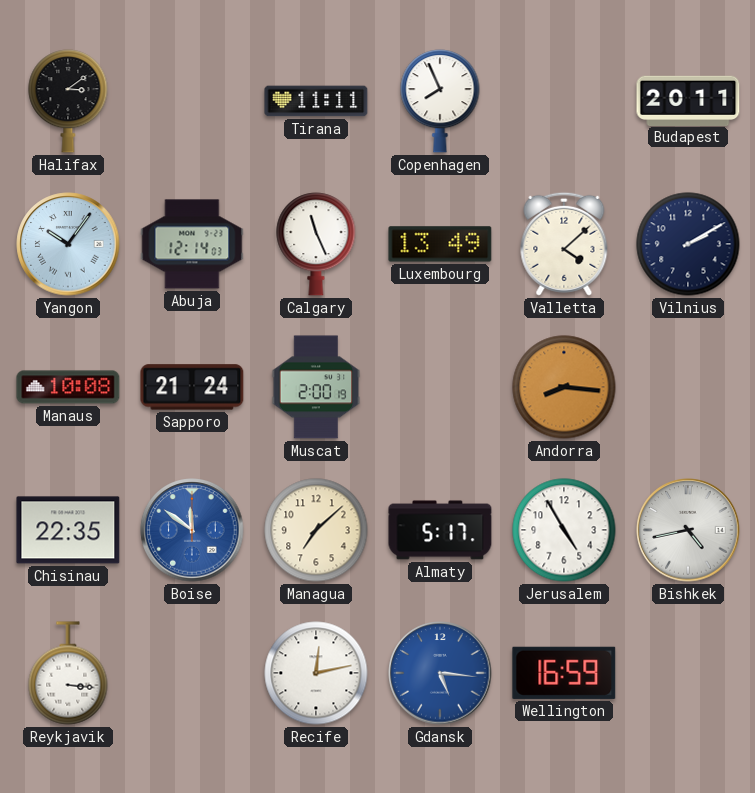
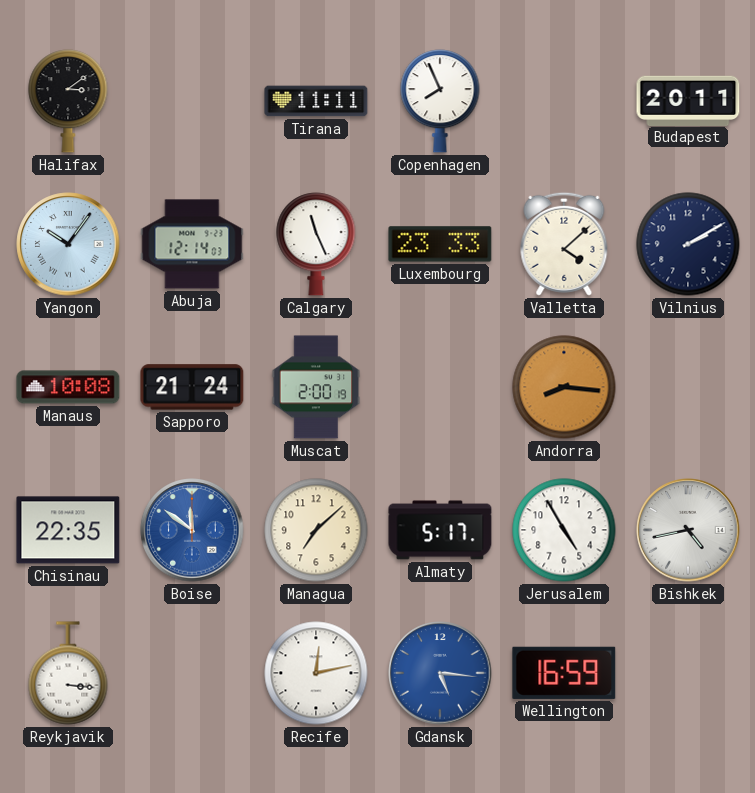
Luxembourg: 13:49 -> 23:33 (440, 244)
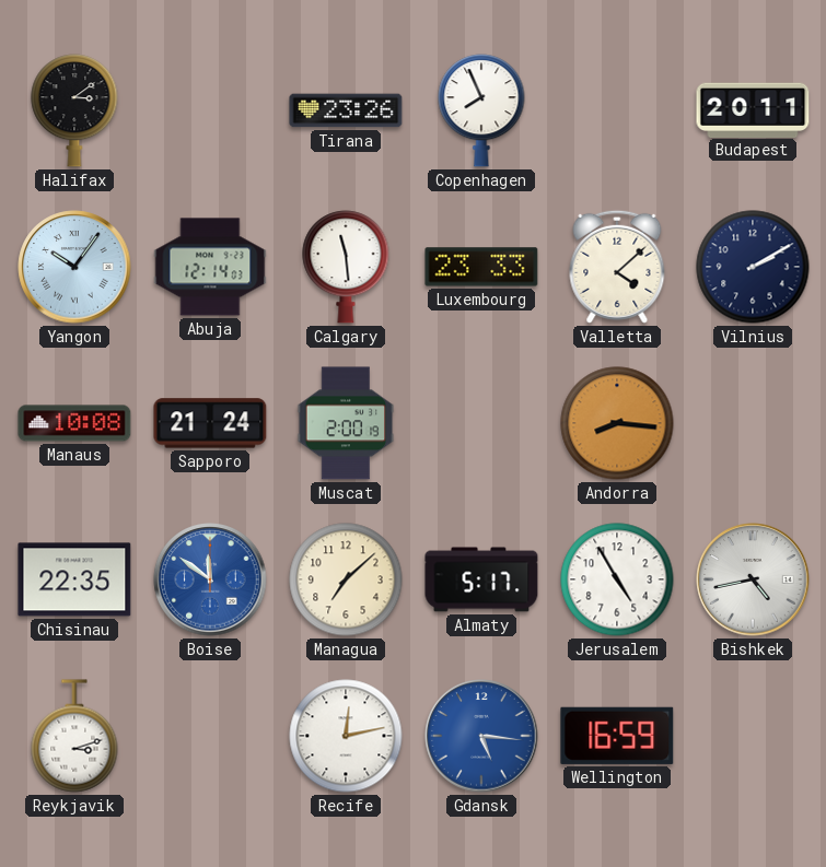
Tirana: 11:11 -> 23:26 (346, 110)
Calgary: 11:26 -> 11:29 (346, 267)
Reykjavik: 3:16 -> 3:12 (74, 736)
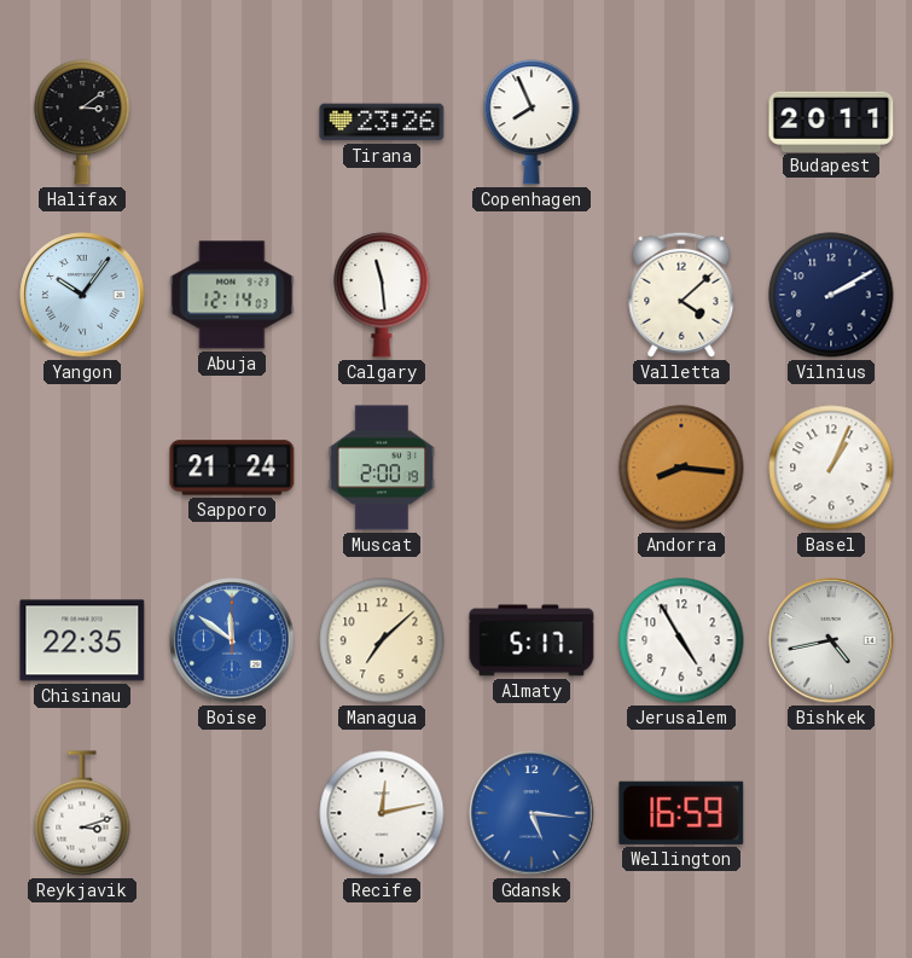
Luxembourg: 23:33 -> none (481, 267)
Manaus: 10:08 -> none (74, 423)
Basel: none -> 1:04 (831, 468)
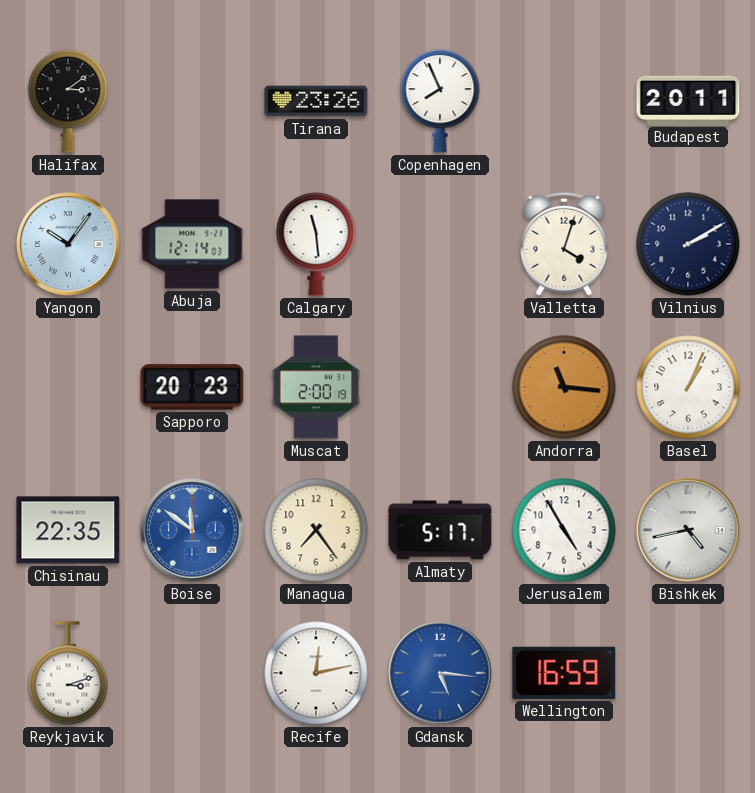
Valletta: 4:08 -> 4:03 (564, 244)
Sapporo: 21:24 -> 20:23 (192, 387)
Andorra: 8:16 -> 11:16 (564, 387)
Managua: 7:08 -> 7:24 (316, 530)
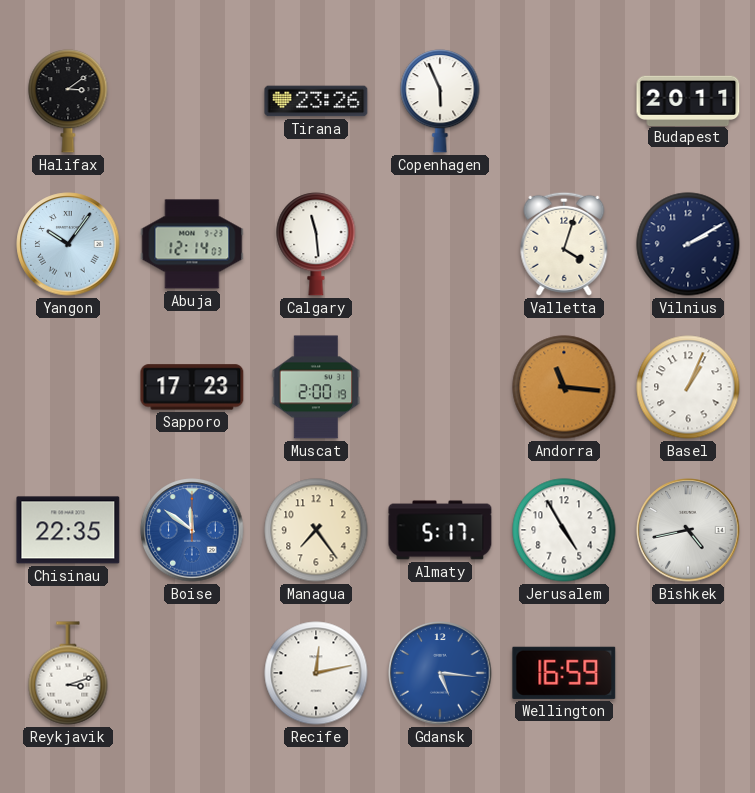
Copenhagen: 7:56 -> 5:56 (440, 101)
Sapporo: 20:23 -> 17:23 (192, 387)
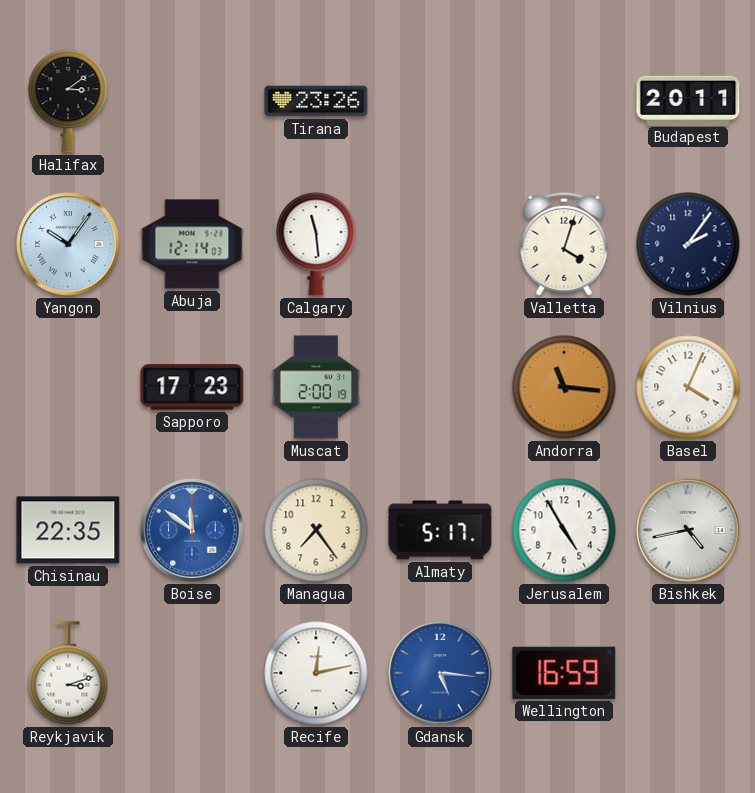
Copenhagen: 5:56 -> none (440, 101)
Vilnius: 2:10 -> 2:06 (688, 244)
Basel: 1:04 -> 4:04 (688, 387)
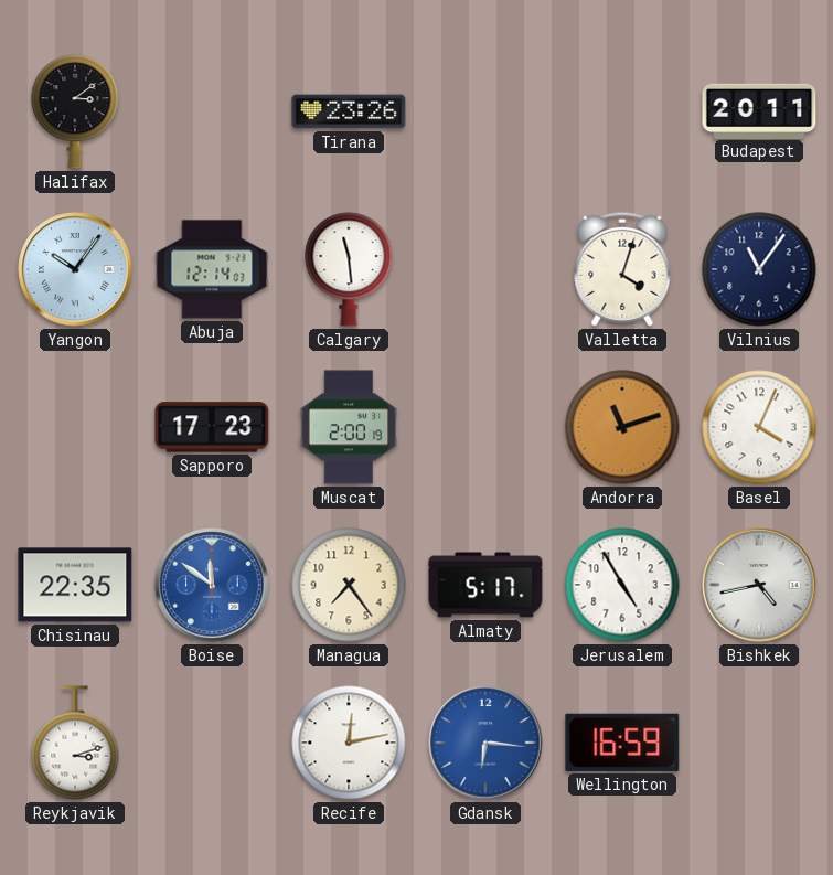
Vilnius: 2:06 -> 11:06 (759, 269)
Andorra: 11:16 -> 11:12 (622, 427)
Gdansk: 5:16 -> 6:16 (485, 743)
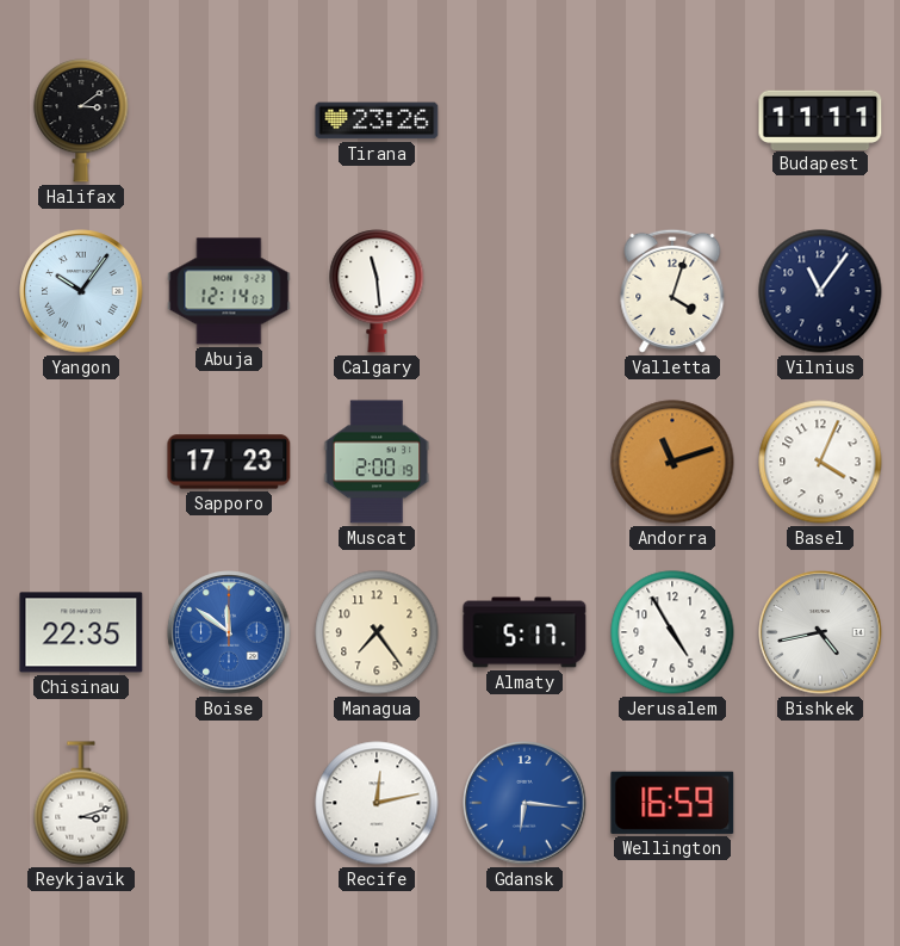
Budapest: 20:11 -> 11:11 (820, 119)
